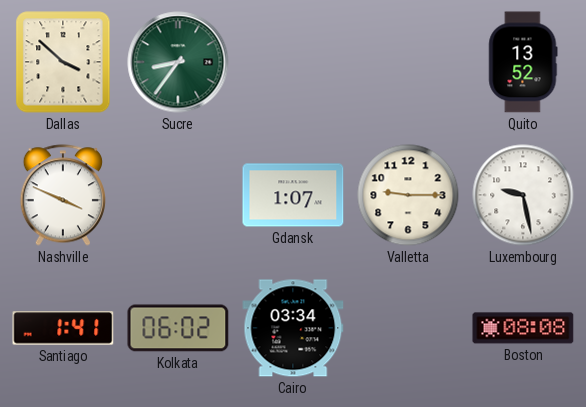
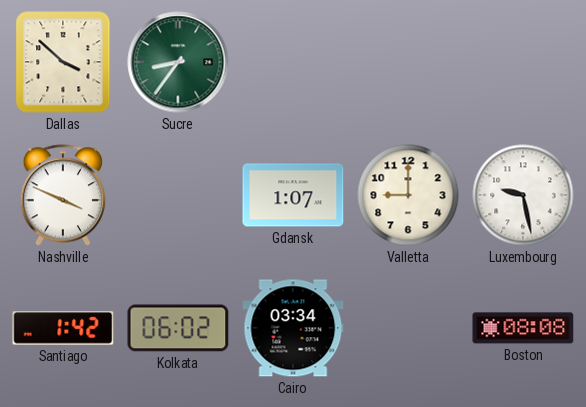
Quito: 13:52 -> none (523, 62)
Valletta: 9:15 -> 9:00 (408, 195)
Santiago: 1:41 -> 1:42 (63, 328)
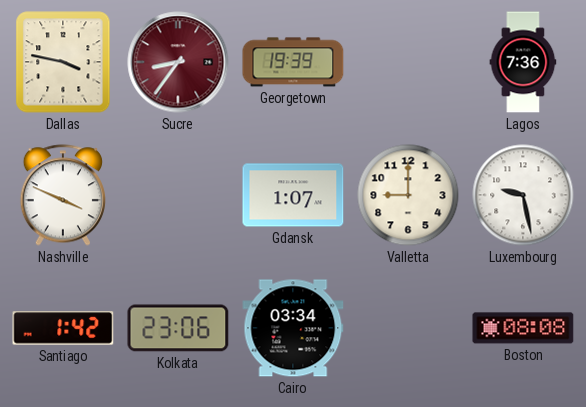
Dallas: 3:52 -> 3:47 (63, 62)
Sucre dial: green -> burgundy (178, 62)
Georgetown: none -> 19:39 (293, 62)
Lagos: none -> 7:36 (523, 62)
Kolkata: 06:02 -> 23:06 (178, 328)
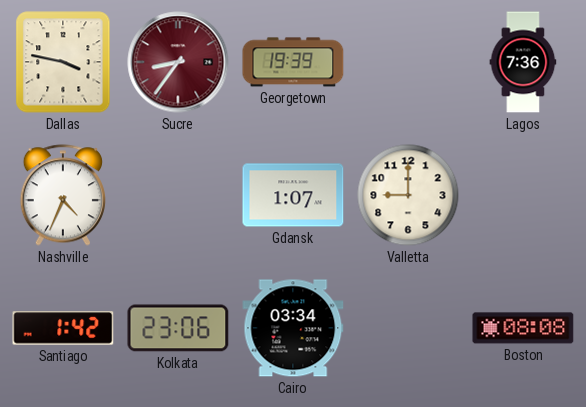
Nashville: 3:49 -> 4:34 (62, 195)
Luxembourg: 9:28 -> none (523, 195)
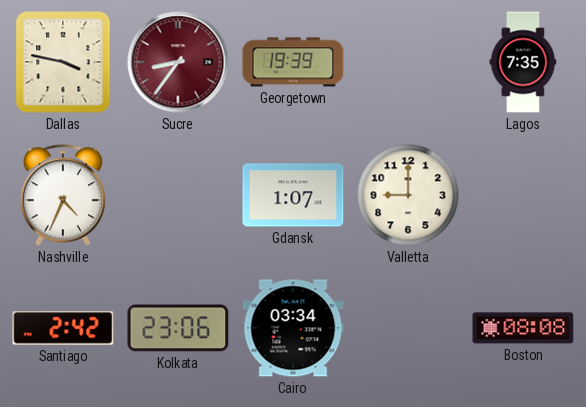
Lagos: 7:36 -> 7:35 (523, 62)
Santiago: 1:42 -> 2:42 (63, 328)
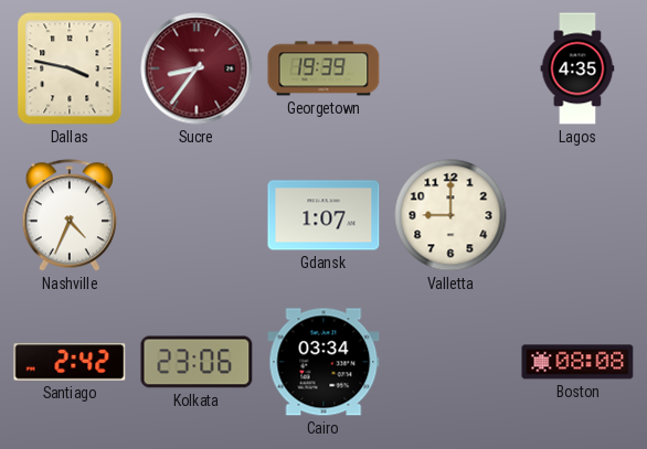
Lagos: 7:35 -> 4:35 (577, 68)
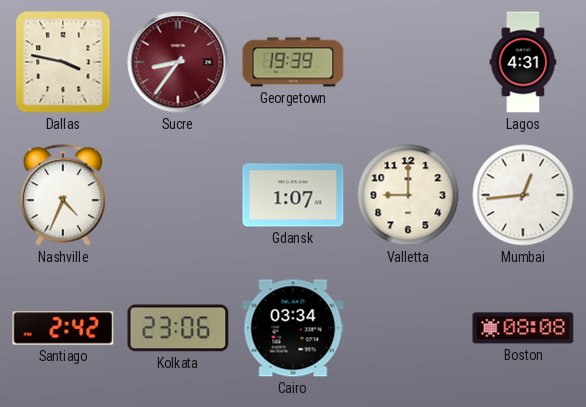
Lagos: 4:35 -> 4:31 (523, 62)
Mumbai: none -> 12:44 (523, 195)
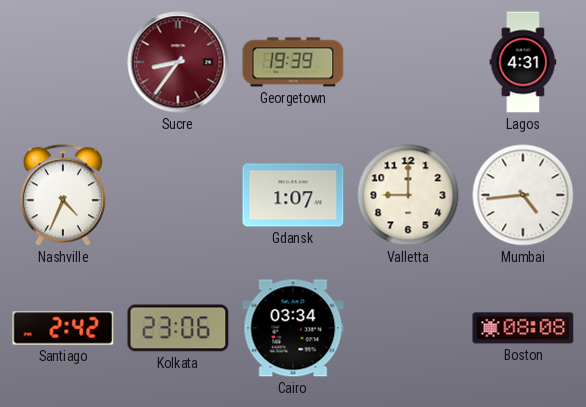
Dallas: 3:47 -> none (63, 62)
Mumbai: 12:44 -> 4:44 (523, 195)
